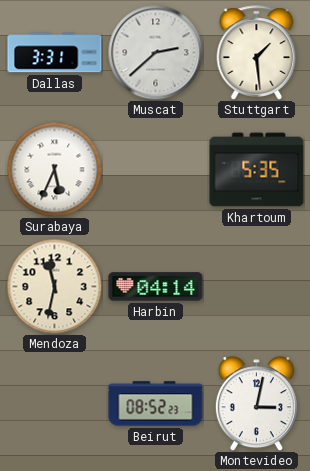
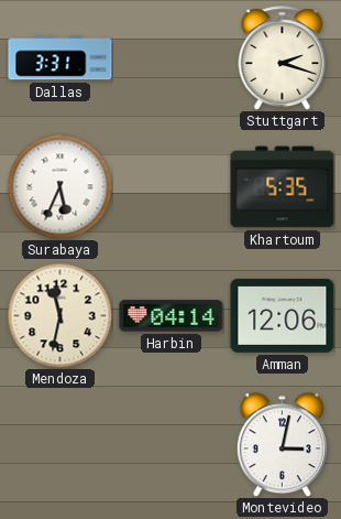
Muscat: 2:38 -> none (155, 52)
Stuttgart: 1:29 -> 2:18 (283, 58)
Amman: none -> 12:06 (283, 315)
Beirut: 08:52 -> none (156, 404)
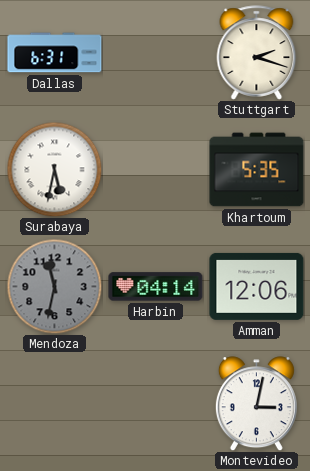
Dallas: 3:31 -> 6:31 (55, 53)
Surabaya: 5:34 -> 5:32 (54, 169)
Mendoza dial: cream -> grey (54, 286)
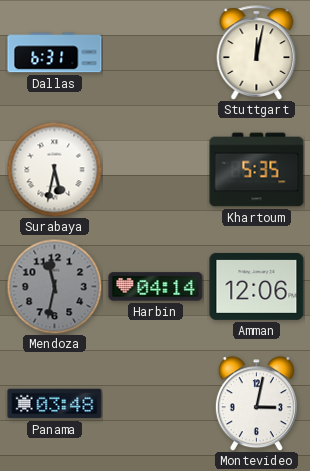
Stuttgart: 2:18 -> 12:02 (257, 53)
Panama: none -> 03:48 (55, 404)
